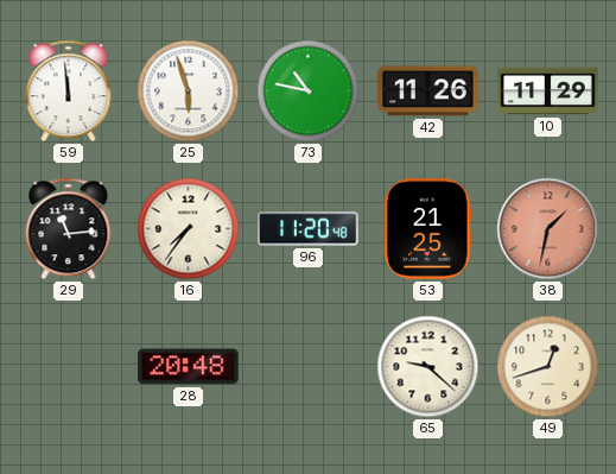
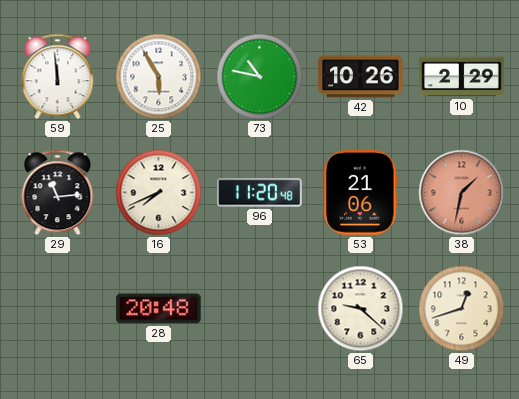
25: 5:57 -> 5:55 (159, 77)
42: 11:26 -> 10:26 (361, 77)
10: 11:29 -> 2:29 (462, 77)
16: 7:36 -> 7:41 (159, 193)
53: 21:25 -> 21:06 (361, 193)
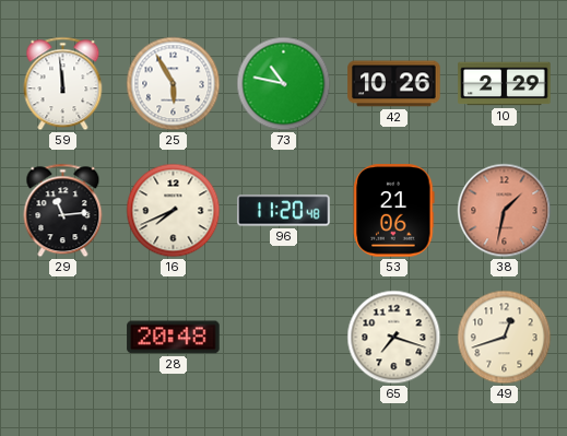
65: 9:22 -> 7:18 (394, 338)
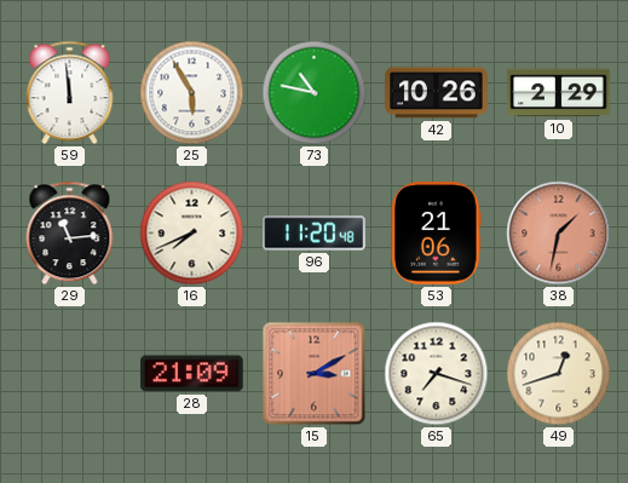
28: 20:48 -> 21:09 (192, 374)
15: none -> 3:10 (315, 374)
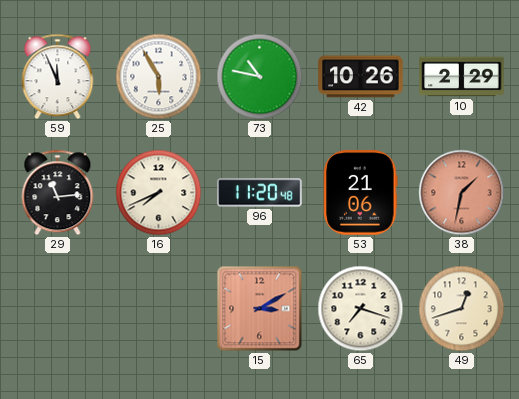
59: 11:59 -> 11:56 (58, 77)
28: 21:09 -> none (192, 374)
